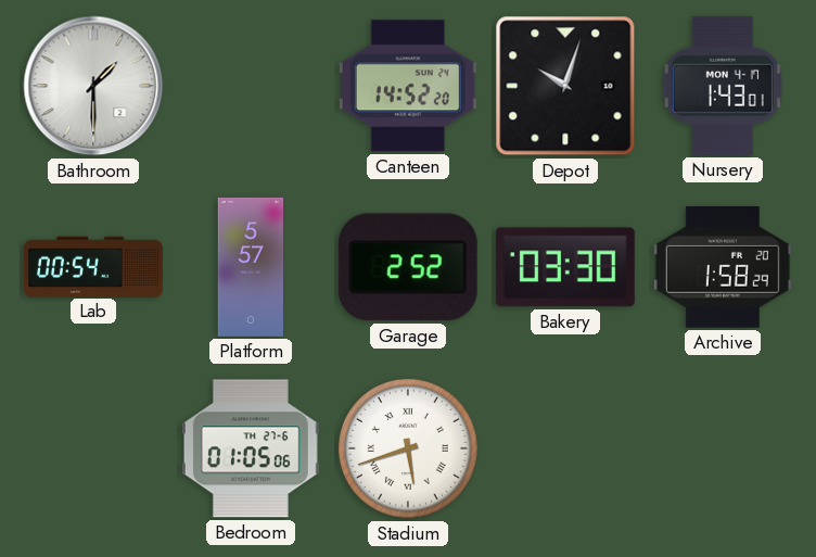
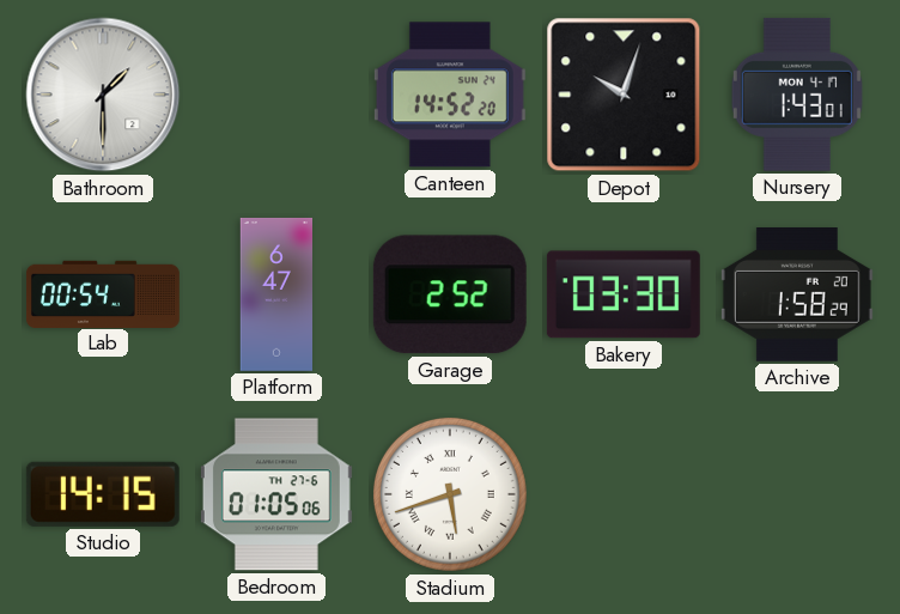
Platform: 5:57 -> 6:47 (275, 294)
Studio: none -> 14:15 (103, 494)
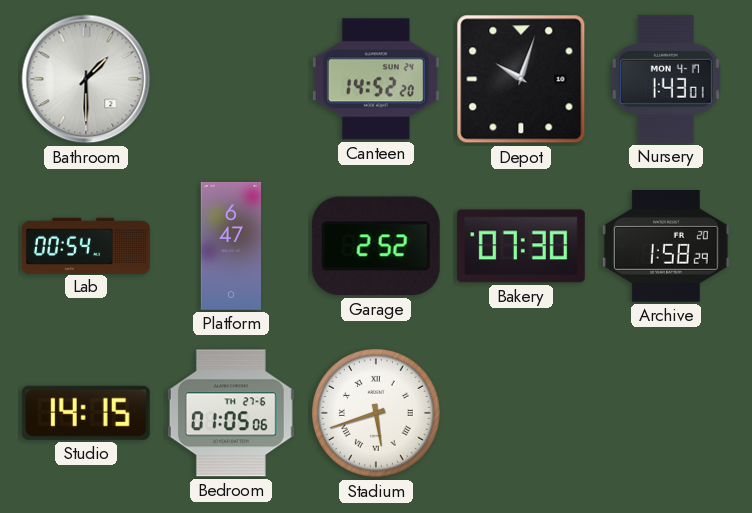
Bakery: 03:30 -> 07:30 (521, 246)
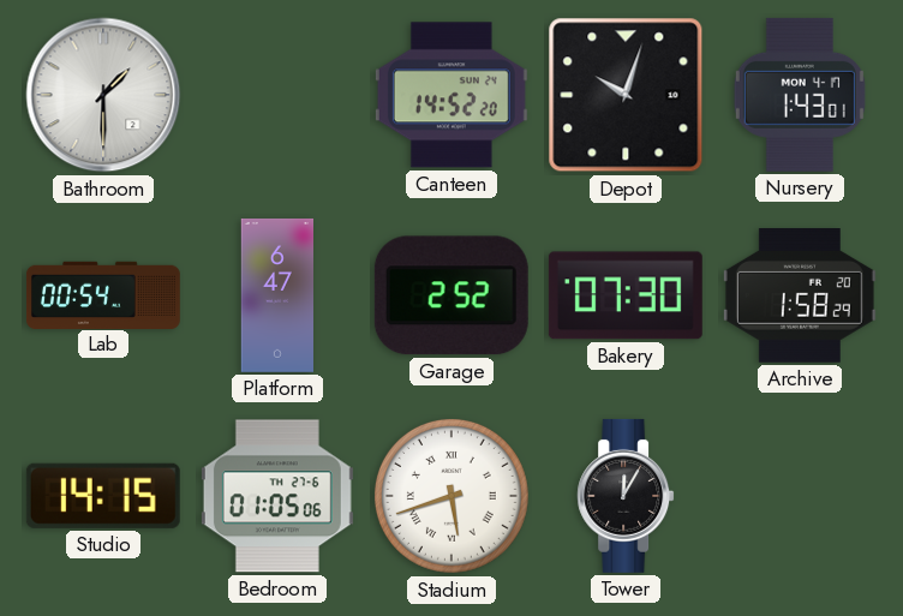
Tower: none -> 12:05 (626, 496)
